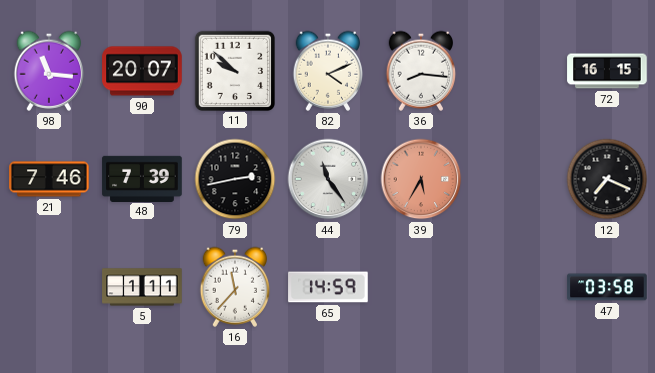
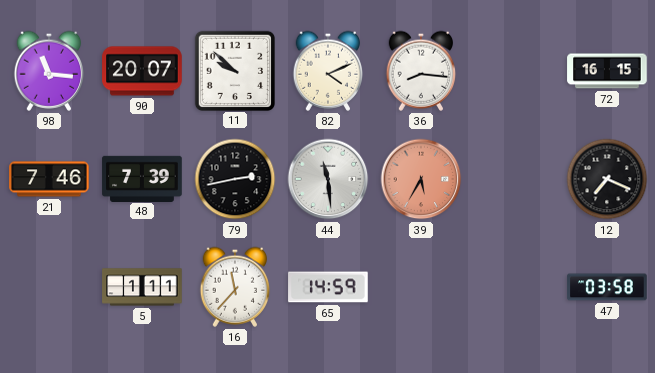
44: 11:24 -> 11:29 (328, 179)
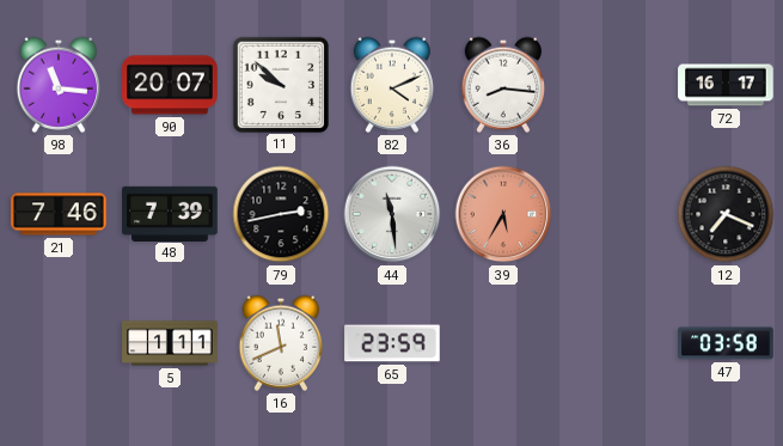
72: 16:15 -> 16:17 (726, 85)
16: 11:37 -> 11:41 (281, 343)
65: 14:59 -> 23:59 (392, 343)
